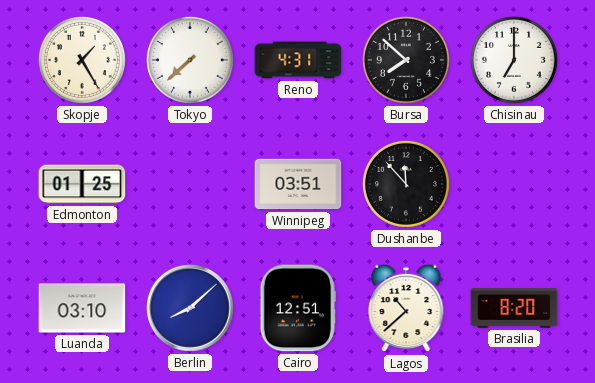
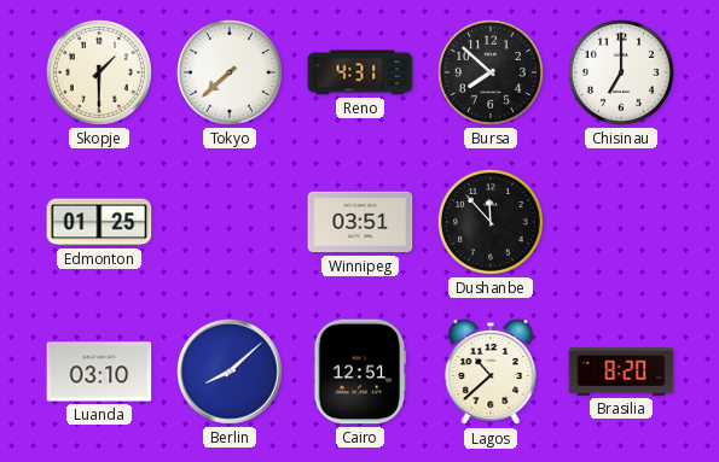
Skopje: 1:25 -> 1:30 (99, 72)
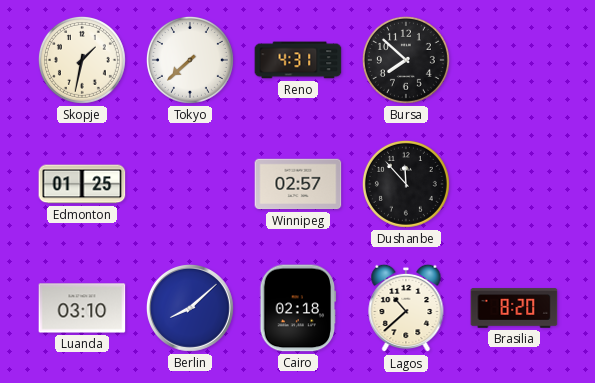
Skopje: 1:30 -> 1:32 (82, 60)
Chisinau: 7:00 -> none (621, 72)
Winnipeg: 03:51 -> 02:57 (298, 184)
Cairo: 12:51 -> 02:18 (298, 308)
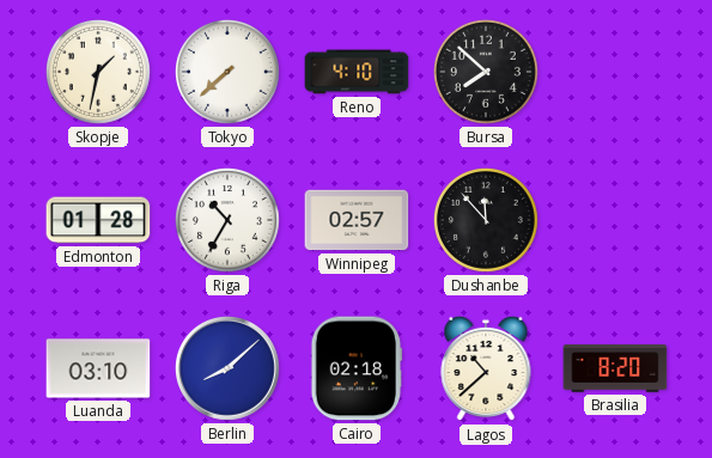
Reno: 4:31 -> 4:10 (357, 72)
Edmonton: 01:25 -> 01:28 (98, 220)
Riga: none -> 10:35 (227, 220)
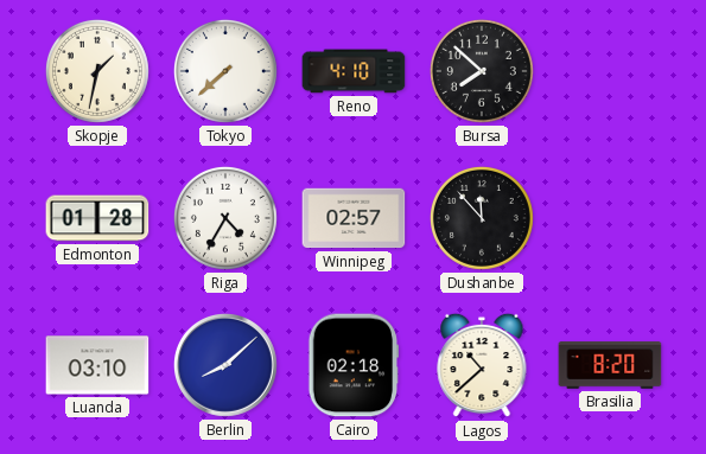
Riga: 10:35 -> 4:35 (225, 218)
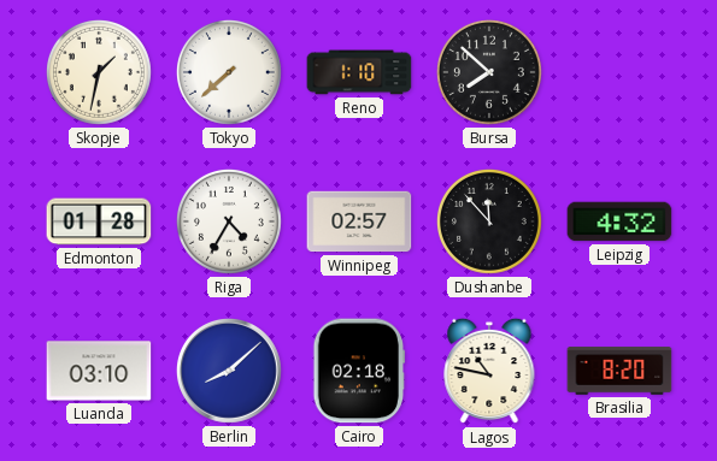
Reno: 4:10 -> 1:10 (359, 72)
Leipzig: none -> 4:32 (619, 221)
Lagos: 10:38 -> 10:47 (489, 371)
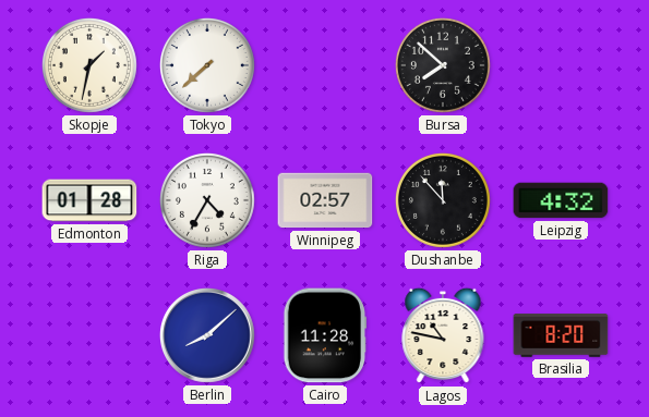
Reno: 1:10 -> none (359, 72)
Luanda: 03:10 -> none (99, 371)
Cairo: 02:18 -> 11:28 (325, 335)
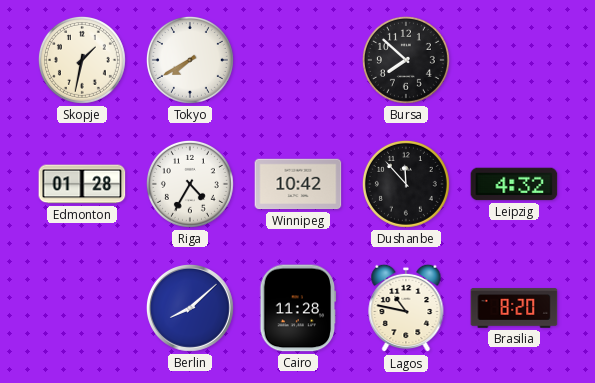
Tokyo: 7:38 -> 7:40 (190, 60)
Winnipeg: 02:57 -> 10:42 (298, 184)
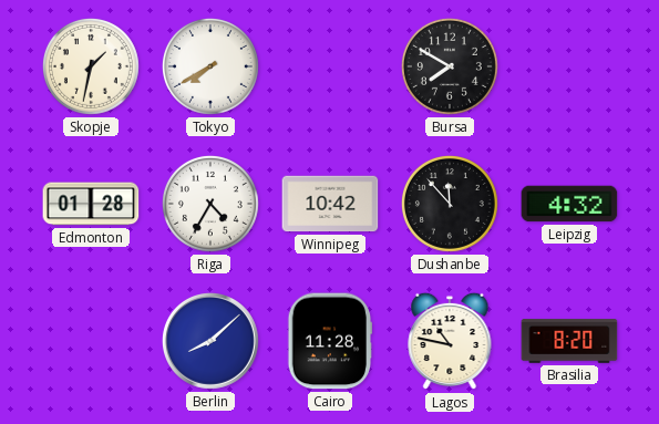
Bursa: 7:52 -> 7:50 (450, 66)
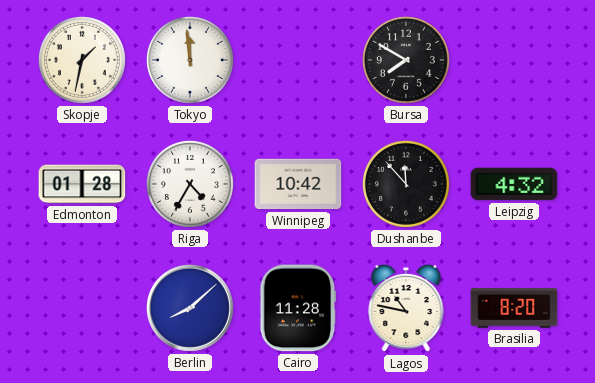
Tokyo: 7:40 -> 11:59 (190, 60)
